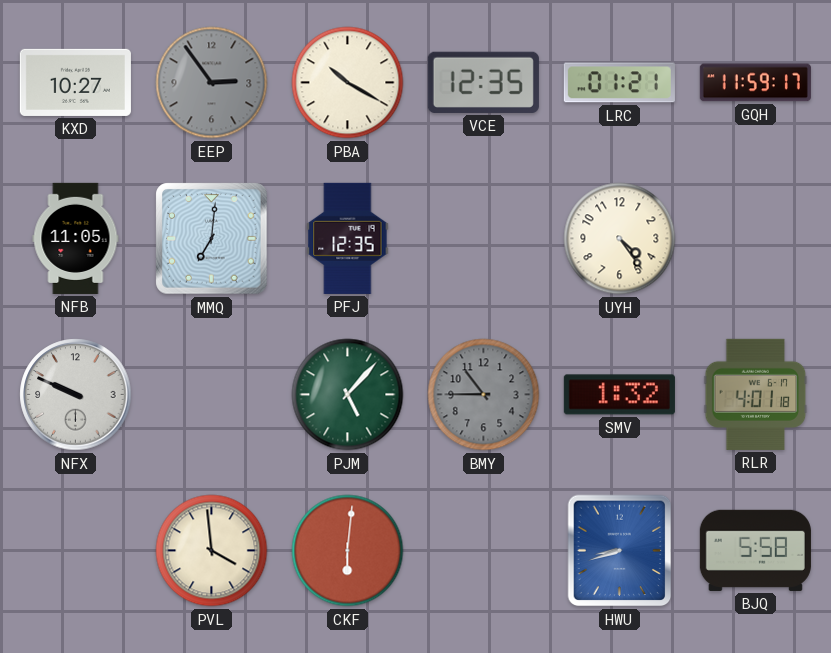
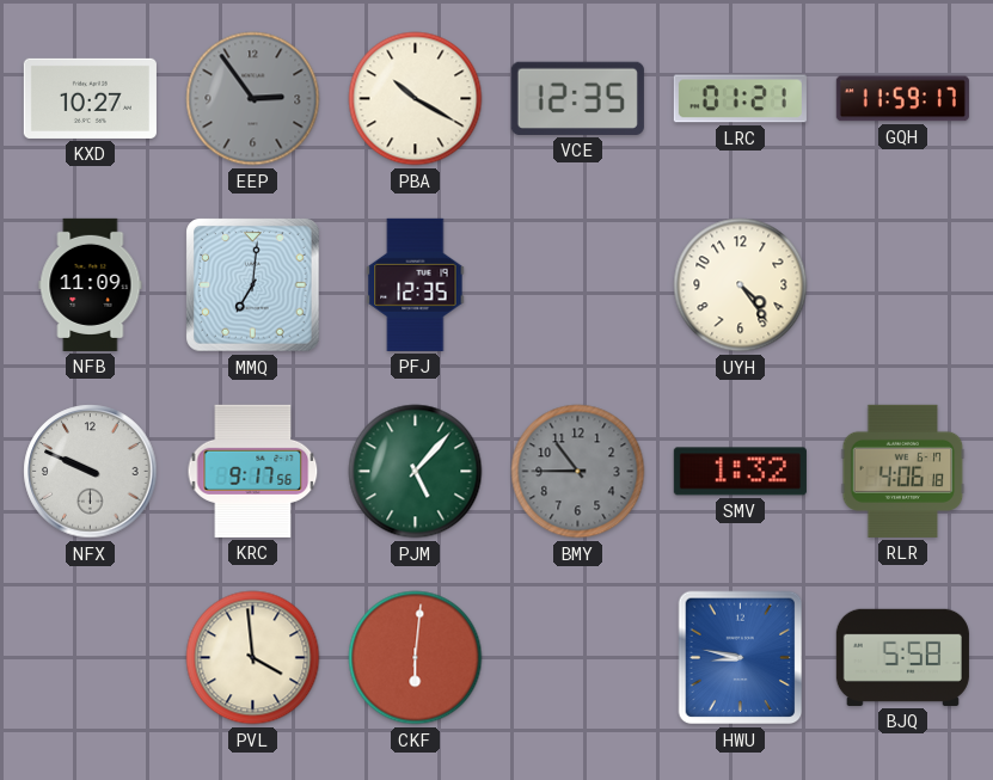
NFB: 11:05 -> 11:09 (91, 284)
KRC: none -> 9:17 (253, 471)
RLR: 4:01 -> 4:06 (903, 471)
HWU: 8:42 -> 8:47 (741, 658)
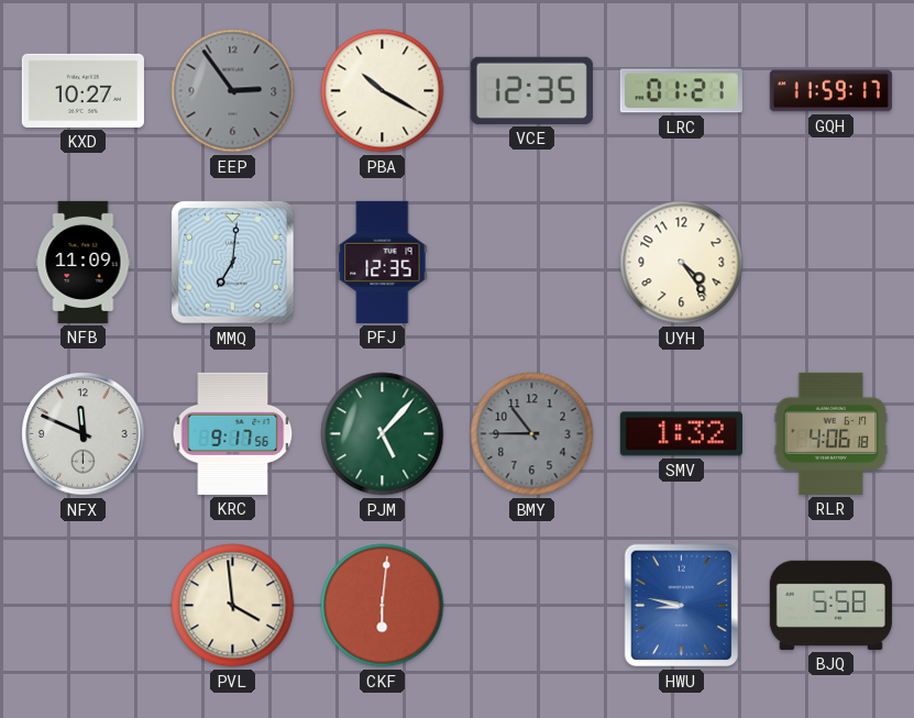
NFX: 9:49 -> 11:49 (84, 434)
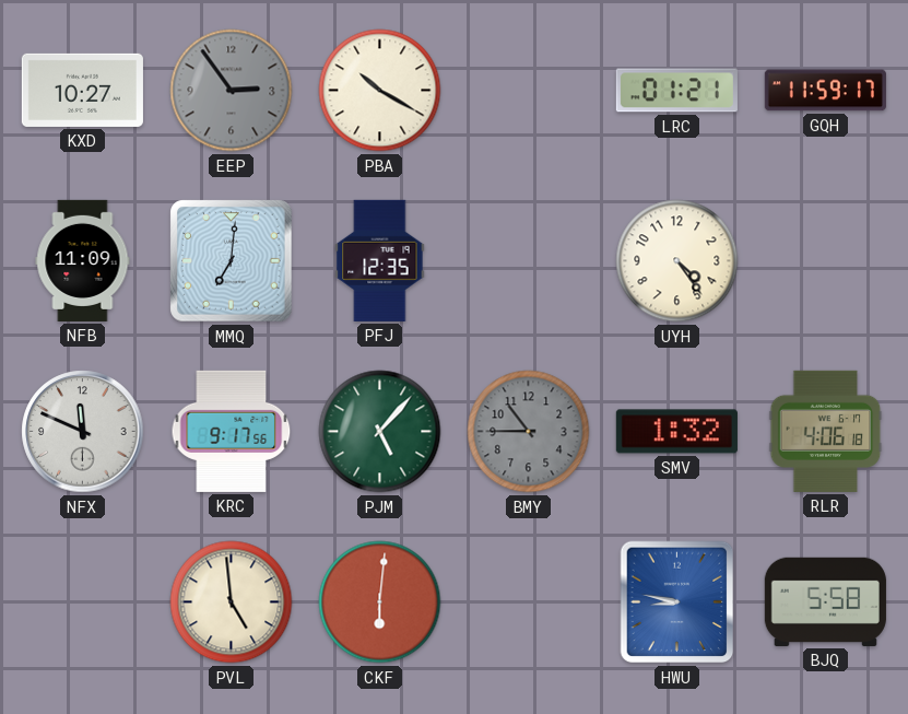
VCE: 12:35 -> none (531, 90)
PVL: 3:59 -> 4:59 (232, 602)
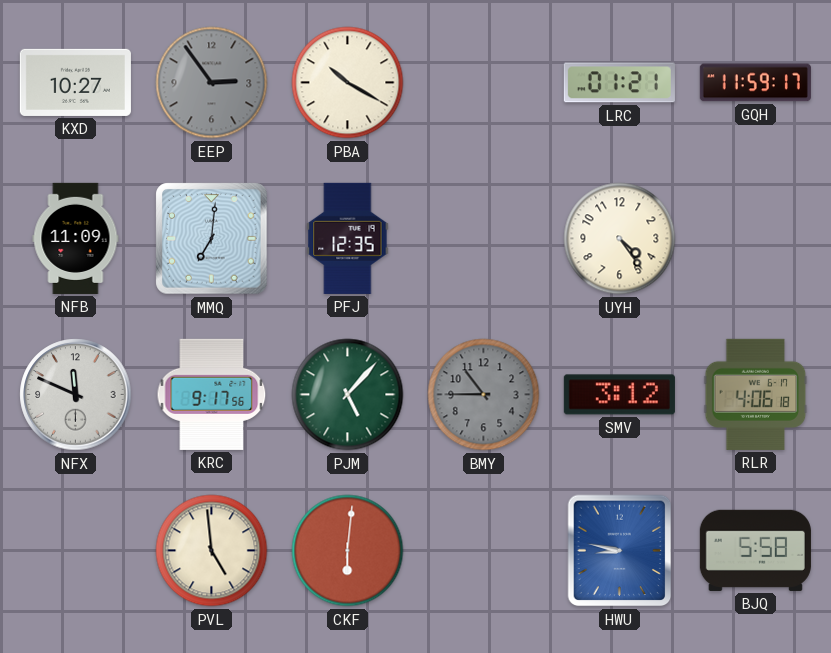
SMV: 1:32 -> 3:12 (619, 395)
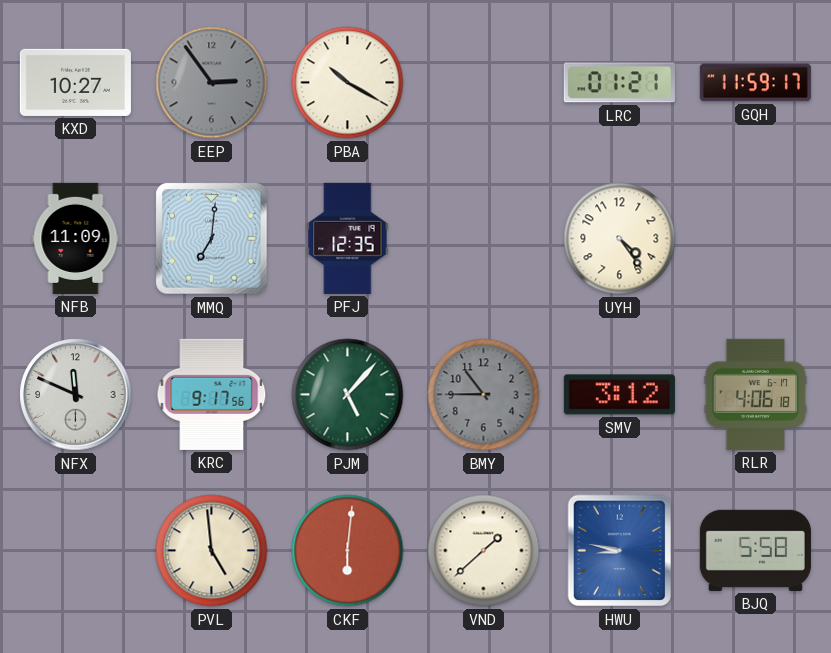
VND: none -> 1:38 (484, 551)
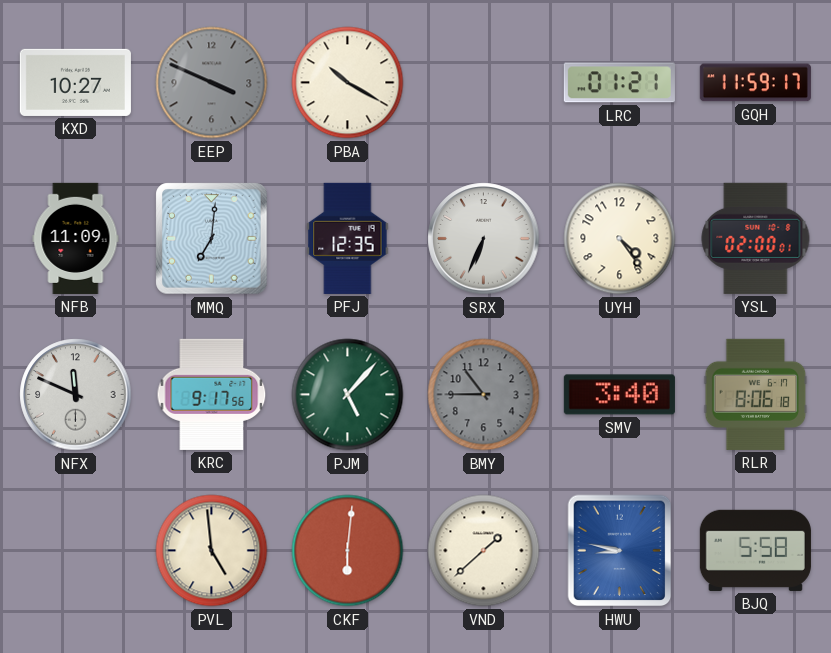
EEP: 2:54 -> 3:49 (212, 83)
SRX: none -> 6:34 (484, 239)
YSL: none -> 02:00 (756, 238)
SMV: 3:12 -> 3:40 (619, 395)
RLR: 4:06 -> 8:06 (756, 394)
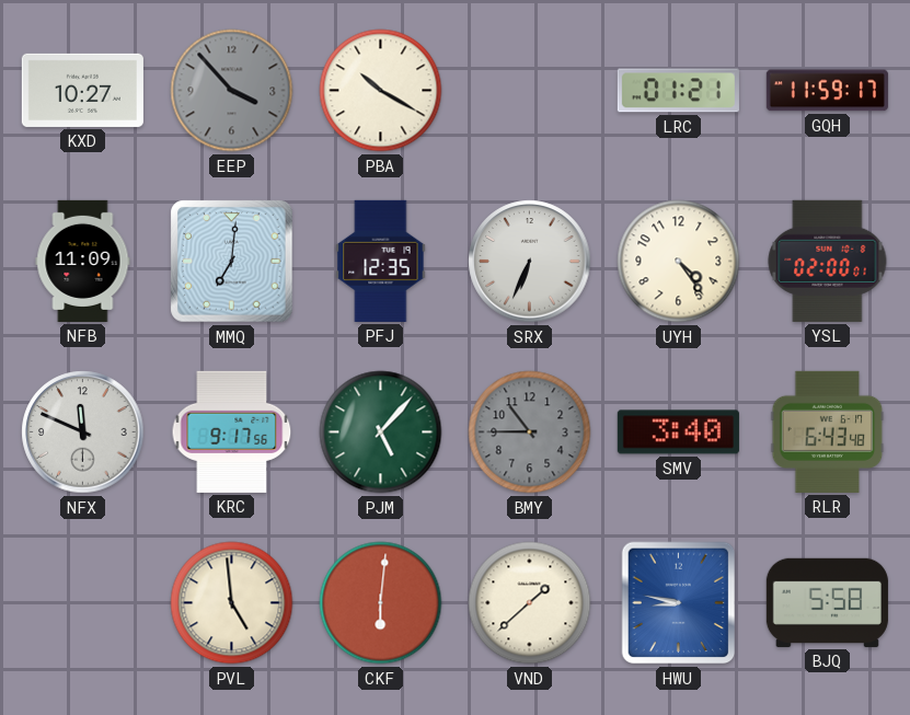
EEP: 3:49 -> 3:53 (232, 91)
RLR: 8:06 -> 6:43 (828, 431)
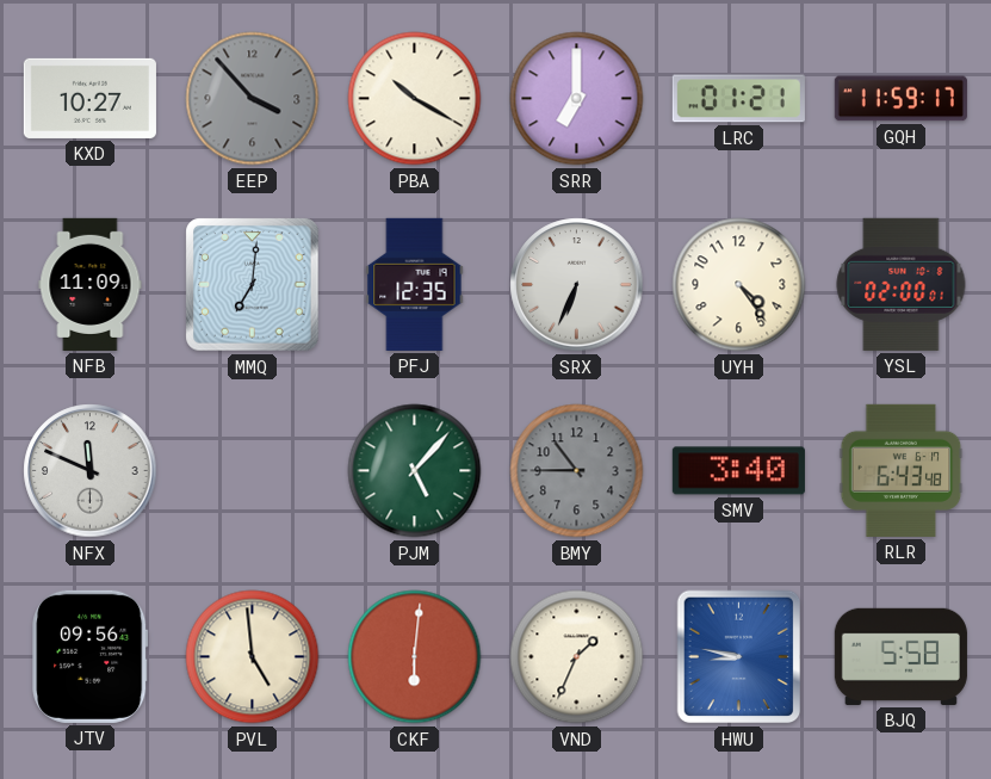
SRR: none -> 7:00 (577, 99)
KRC: 9:17 -> none (232, 431)
JTV: none -> 09:56 (91, 656)
VND: 1:38 -> 1:34 (577, 657)
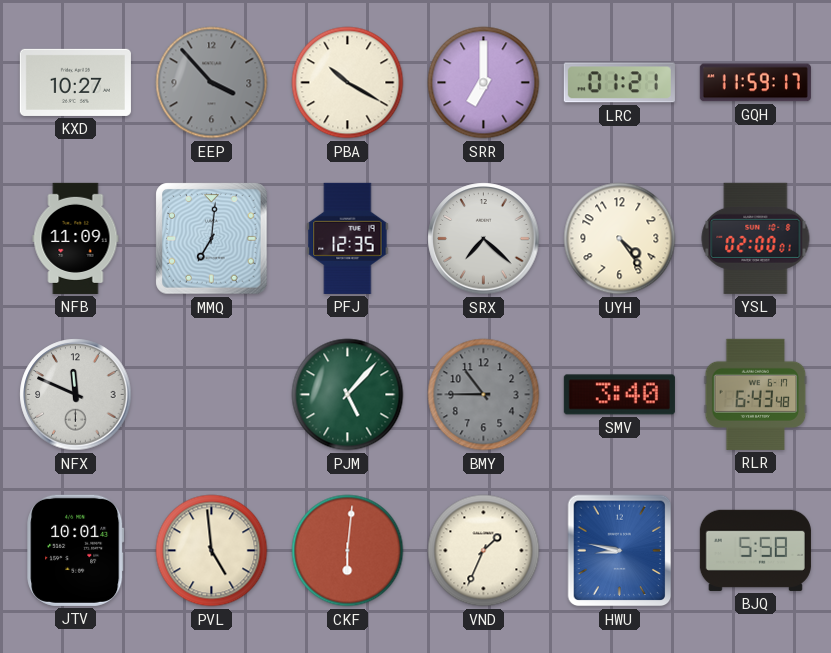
SRX: 6:34 -> 7:22 (484, 239)
JTV: 09:56 -> 10:01 (76, 550)
